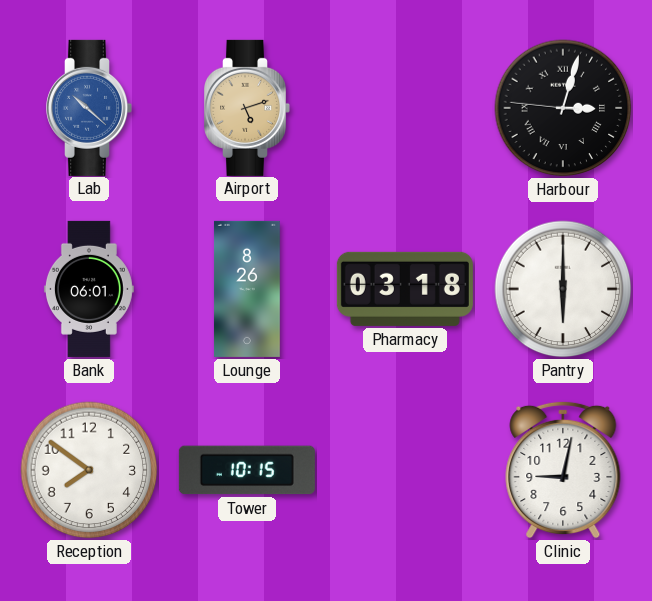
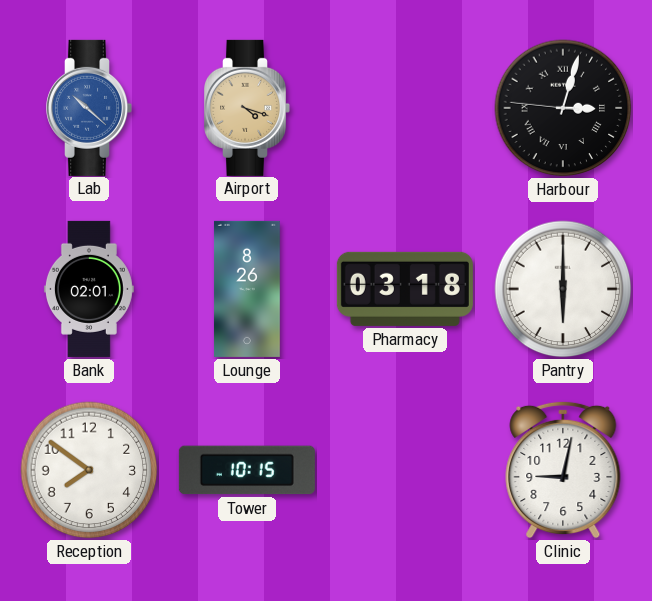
Airport: 5:12 -> 4:18 (247, 108)
Bank: 06:01 -> 02:01 (89, 289)
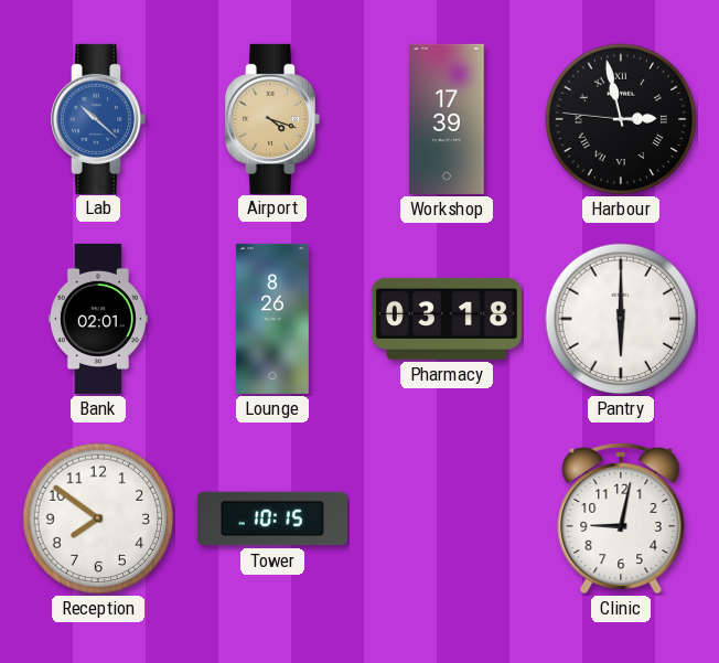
Workshop: none -> 17:39 (447, 119)
Harbour: 3:02 -> 2:57 (621, 119)
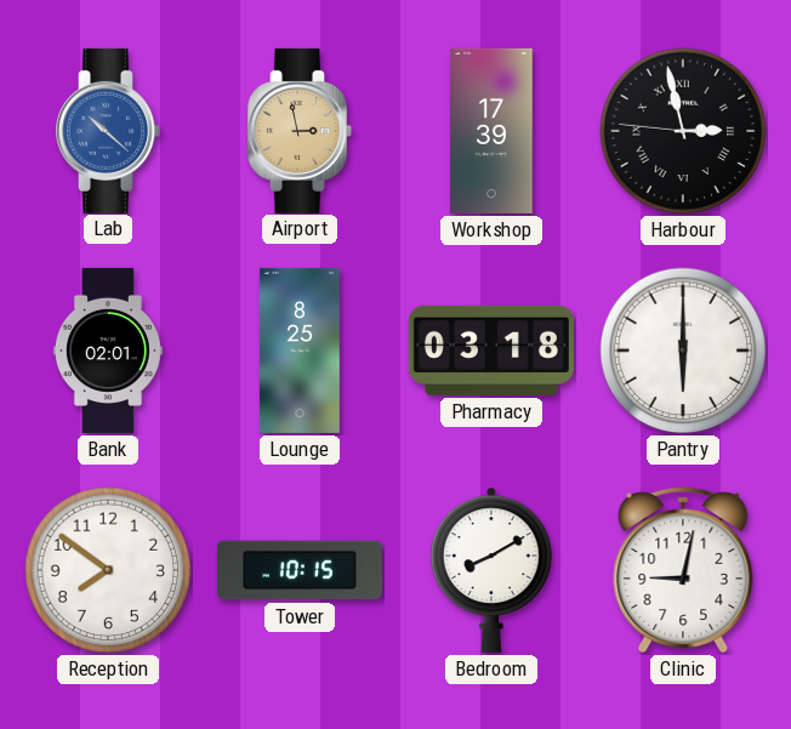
Airport: 4:18 -> 2:58 (300, 131)
Lounge: 8:26 -> 8:25 (300, 351)
Bedroom: none -> 8:10 (493, 570)
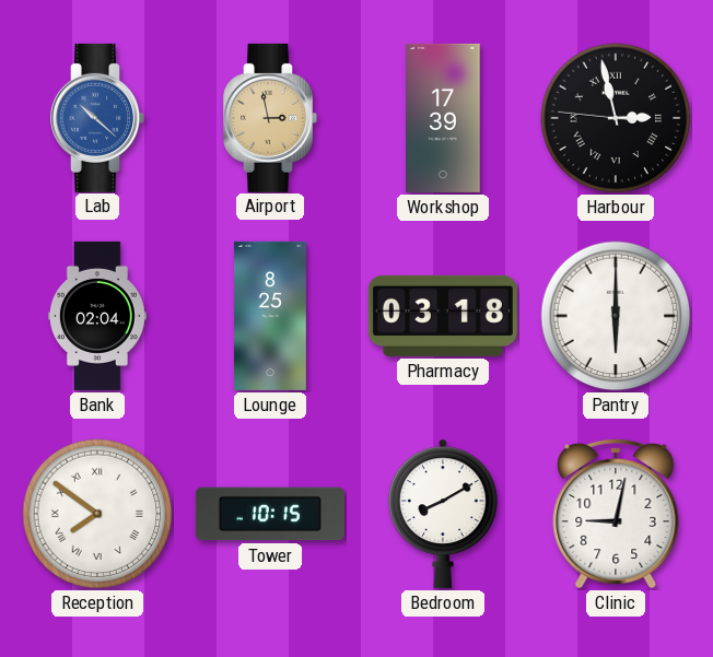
Bank: 02:01 -> 02:04 (97, 316)
Reception numerals: Arabic -> Roman (97, 514)
